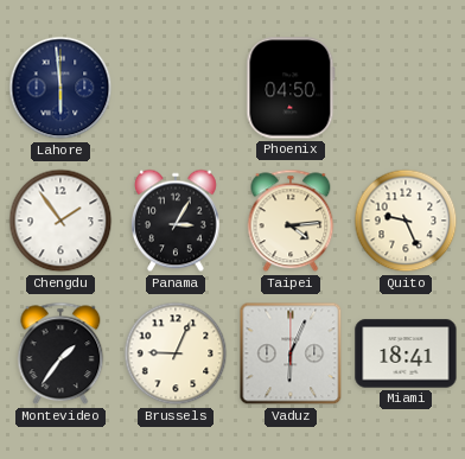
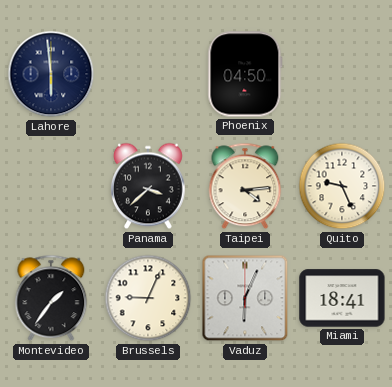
Chengdu: 1:54 -> none (60, 221)
Panama: 3:05 -> 3:38 (148, 186)
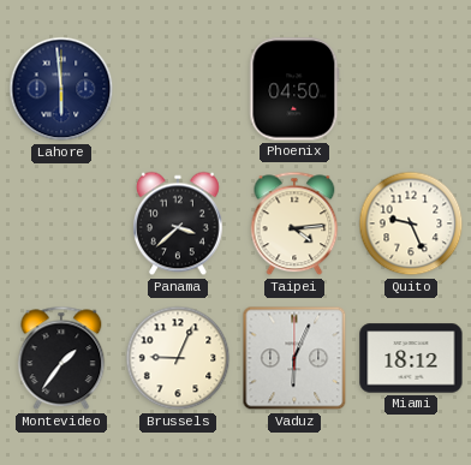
Miami: 18:41 -> 18:12 (411, 358)
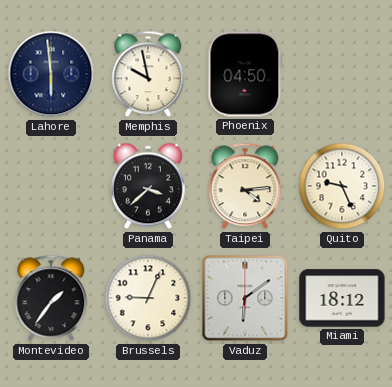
Memphis: none -> 9:58 (148, 74)
Vaduz: 6:04 -> 6:09 (245, 298)
